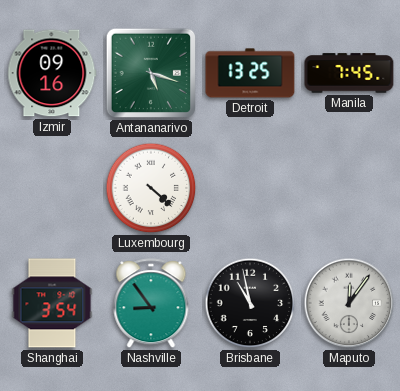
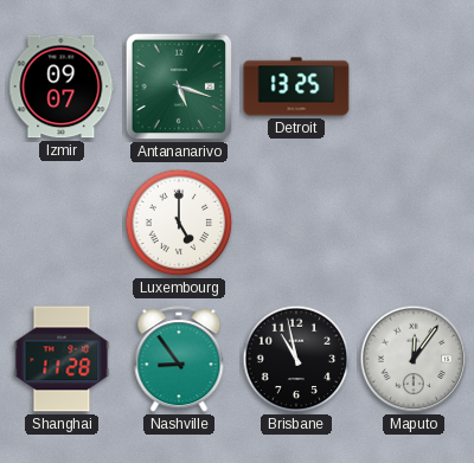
Izmir: 09:16 -> 09:07 (62, 86)
Manila: 7:45 -> none (349, 73)
Luxembourg: 4:22 -> 5:00 (179, 223)
Shanghai: 3:54 -> 11:28 (62, 359)
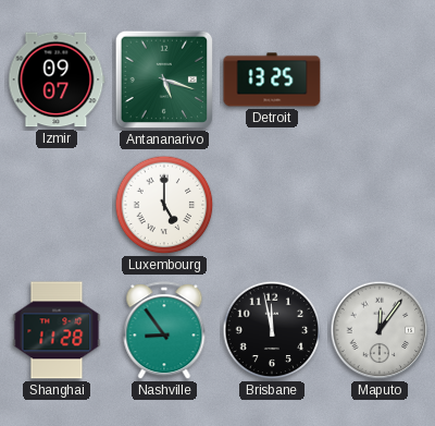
Brisbane: 10:58 -> 11:58 (272, 330)
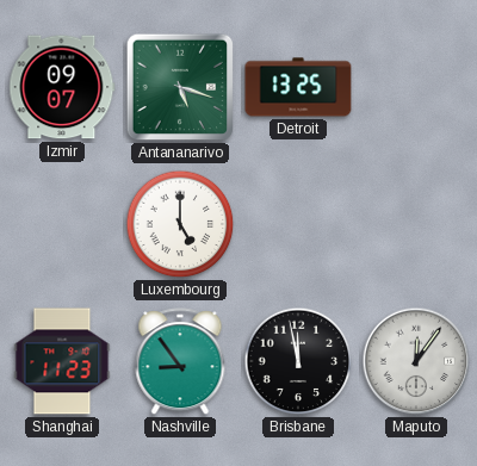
Shanghai: 11:28 -> 11:23 (62, 361)
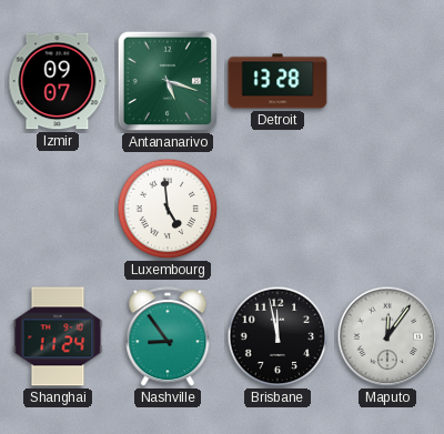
Detroit: 13:25 -> 13:28 (277, 81)
Luxembourg: 5:00 -> 4:59 (168, 209)
Shanghai: 11:23 -> 11:24 (58, 336)
